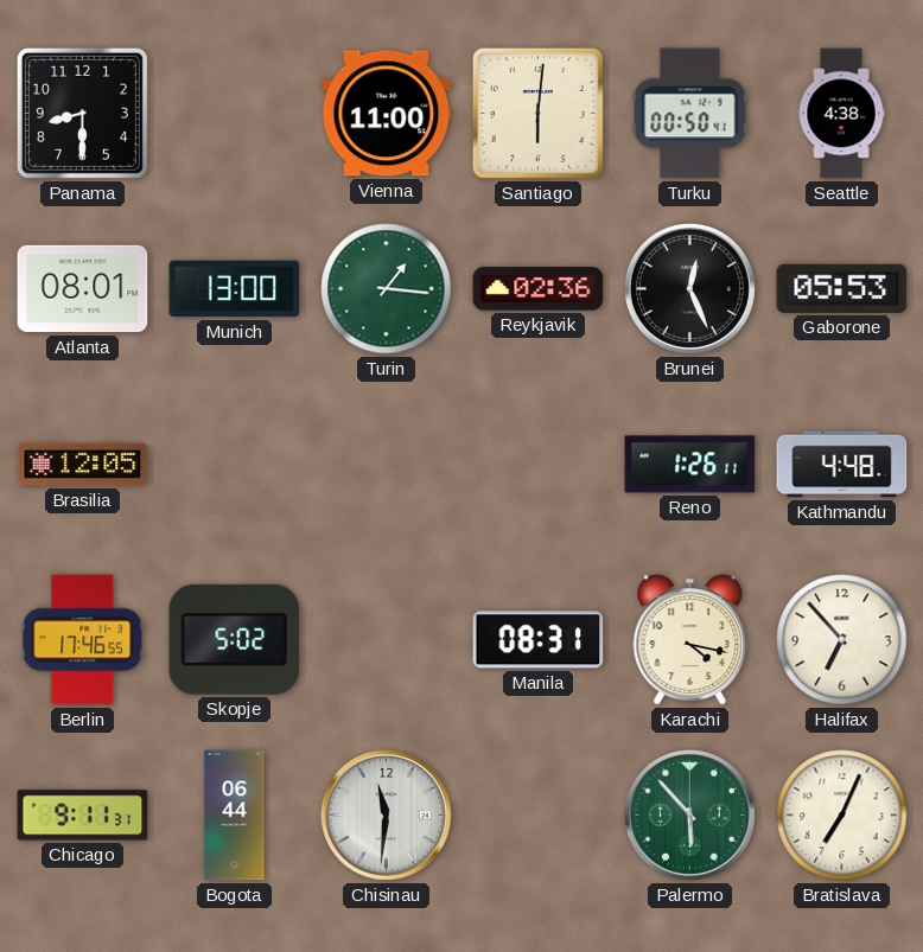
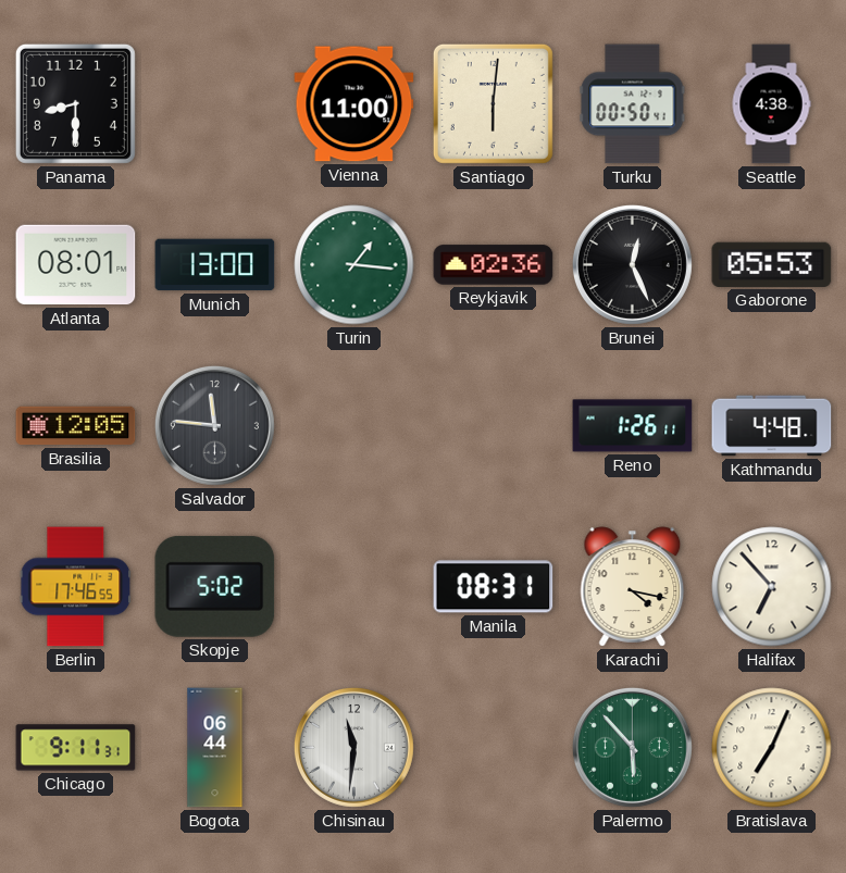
Salvador: none -> 11:46 (214, 425)
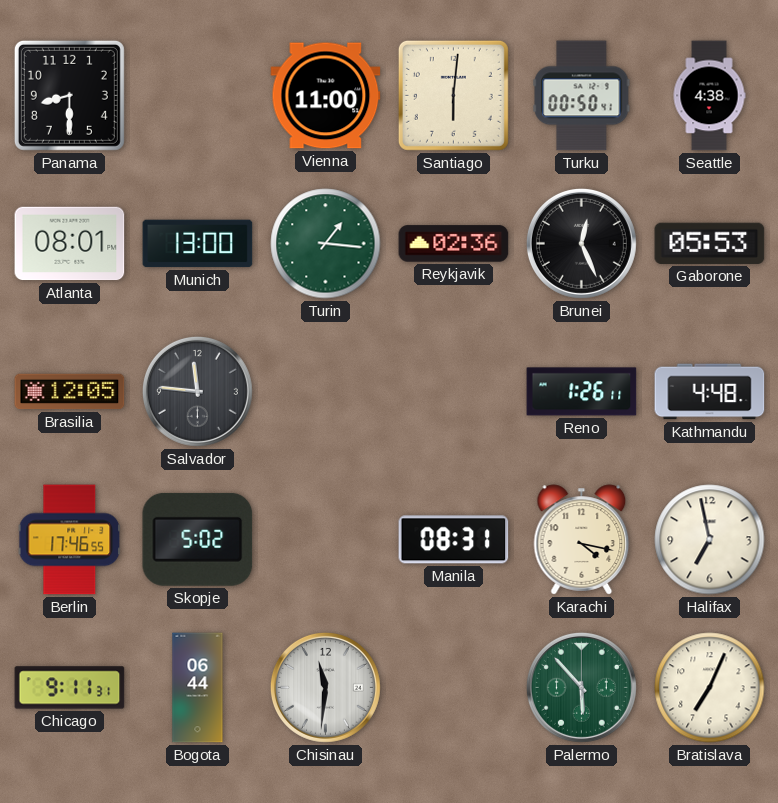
Halifax: 6:53 -> 6:58 (710, 540)
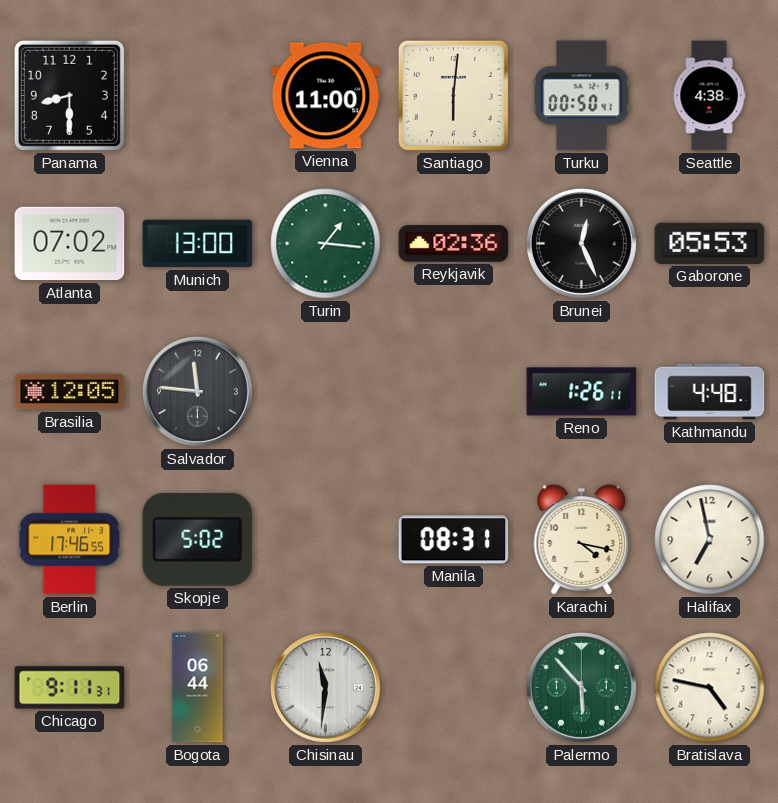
Atlanta: 08:01 -> 07:02 (70, 244)
Bratislava: 7:04 -> 4:47 (710, 688)
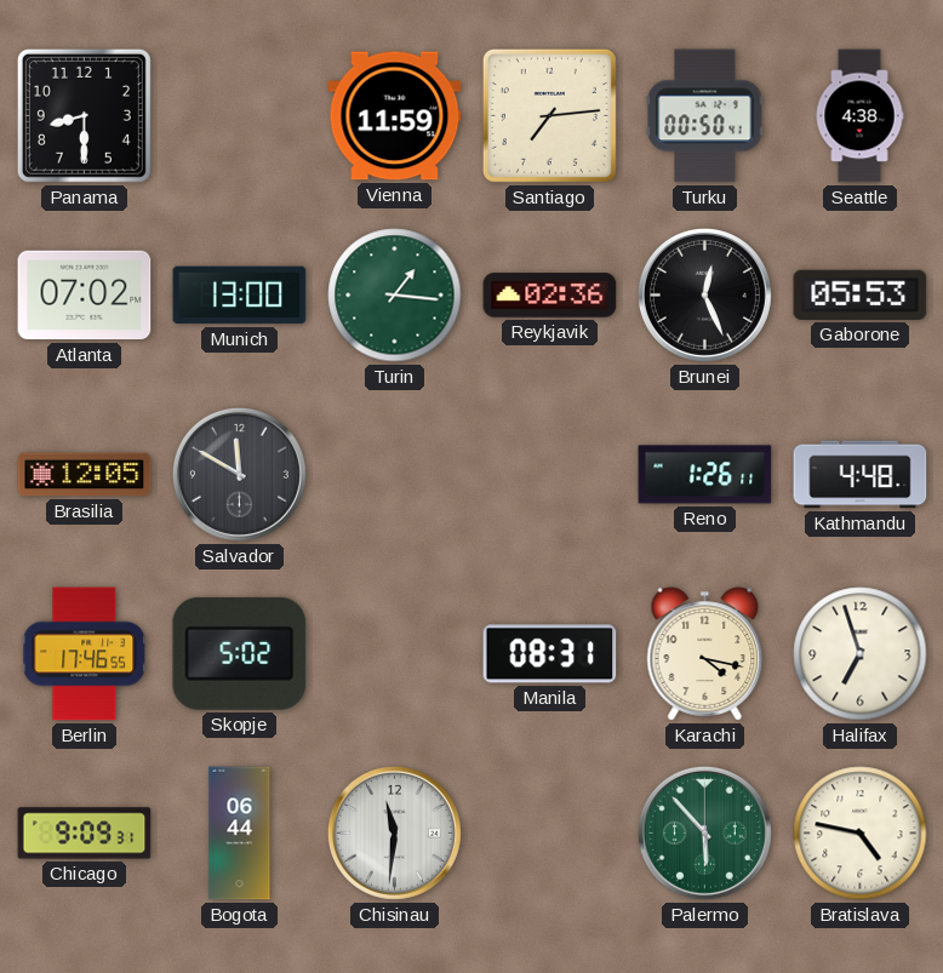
Vienna: 11:00 -> 11:59 (395, 116)
Santiago: 6:01 -> 7:14 (549, 115)
Salvador: 11:46 -> 11:50 (239, 474)
Halifax: 6:58 -> 6:57 (861, 654)
Chicago: 9:11 -> 9:09 (85, 834)
